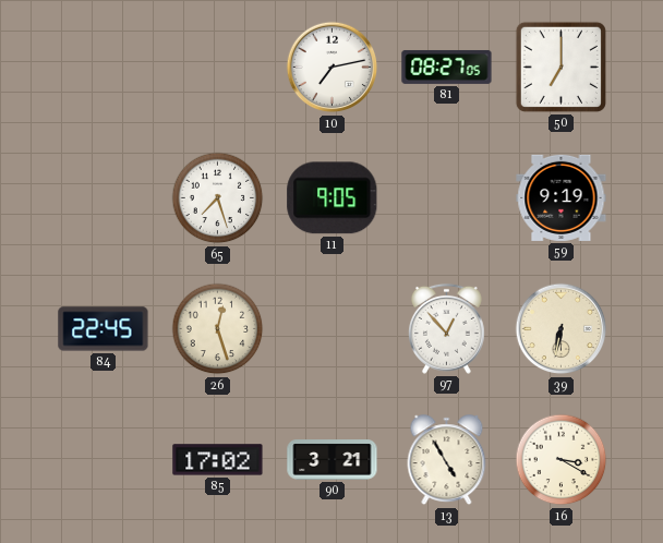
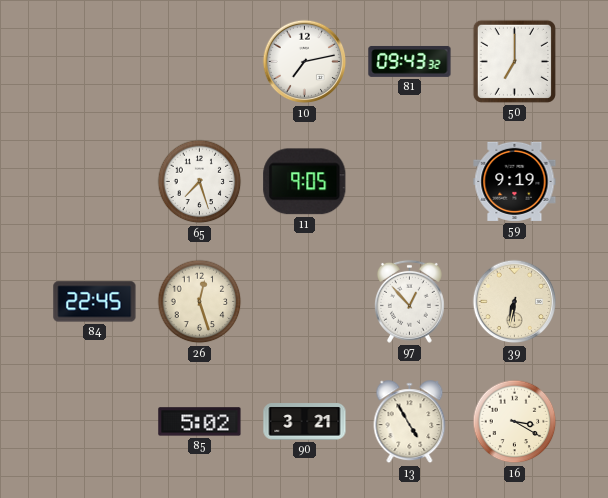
81: 08:27 -> 09:43 (410, 61)
85: 17:02 -> 5:02 (200, 422)
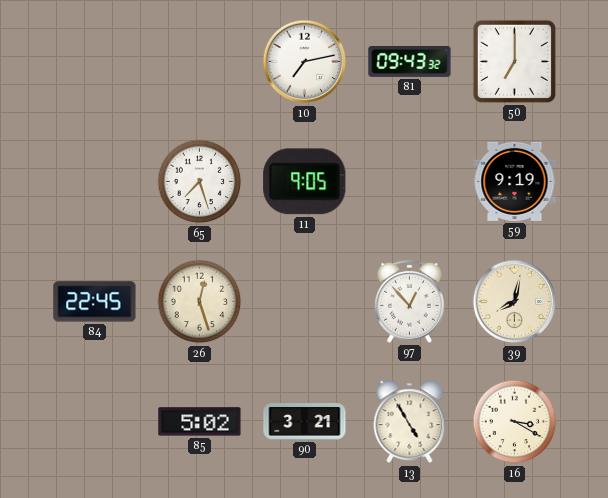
39: 6:32 -> 8:02 (515, 302)
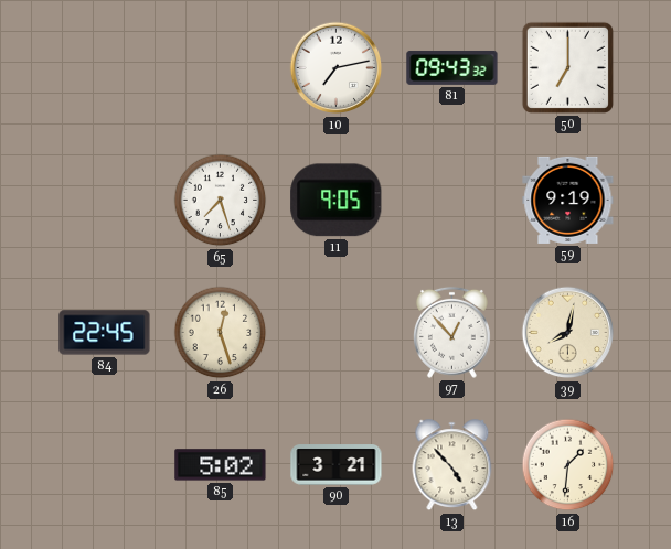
13: 4:55 -> 4:53 (452, 465)
16: 3:20 -> 1:31 (568, 465)
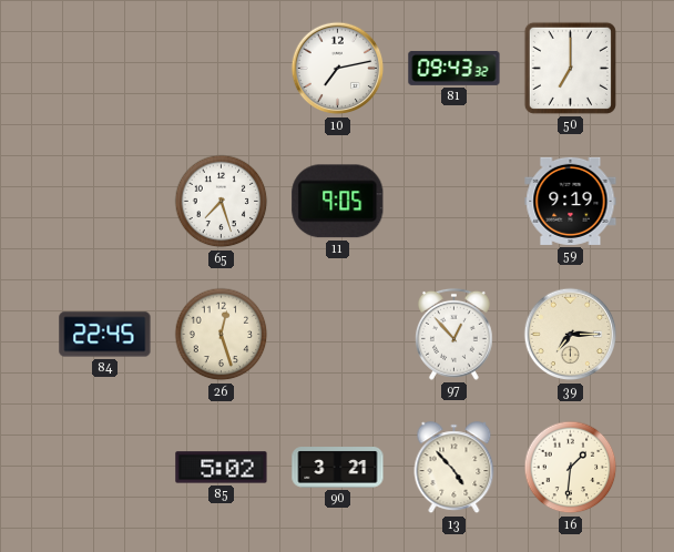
39: 8:02 -> 7:15 (571, 335)
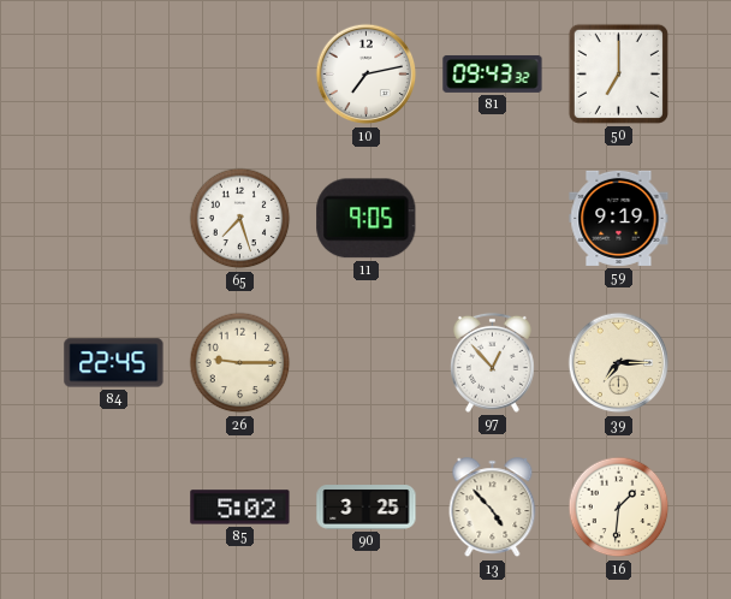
26: 12:27 -> 9:15 (240, 363)
90: 3:21 -> 3:25 (367, 508)
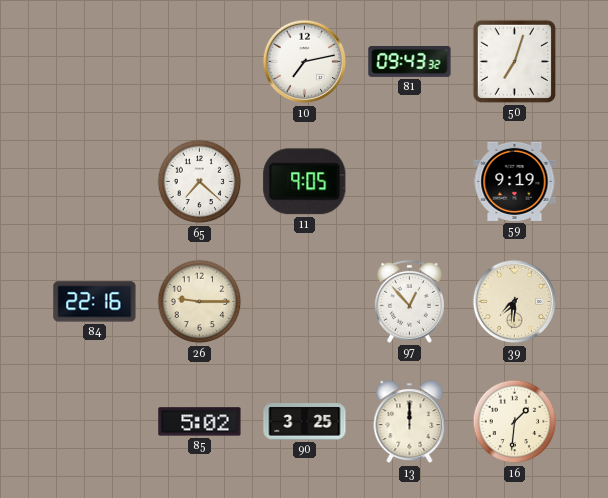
50: 7:00 -> 7:03 (514, 61)
65: 7:27 -> 7:22 (200, 182)
84: 22:45 -> 22:16 (95, 302)
39: 7:15 -> 7:31 (515, 302)
13: 4:53 -> 12:00 (410, 422)
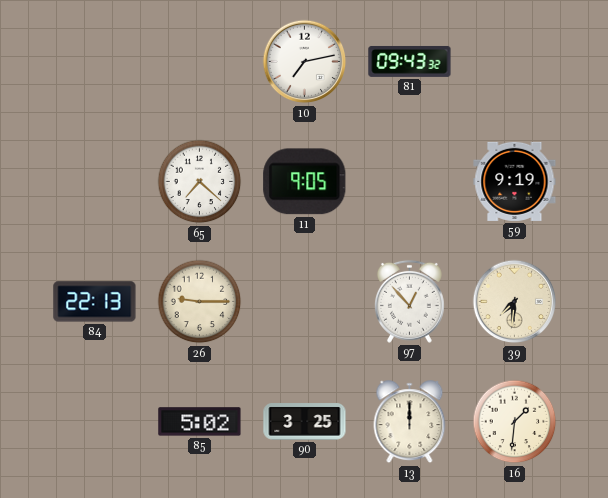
50: 7:03 -> none (514, 61)
84: 22:16 -> 22:13 (95, 302)
